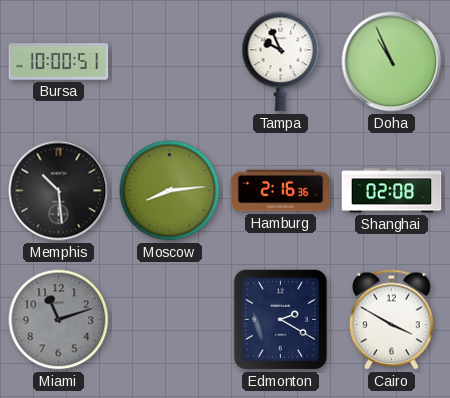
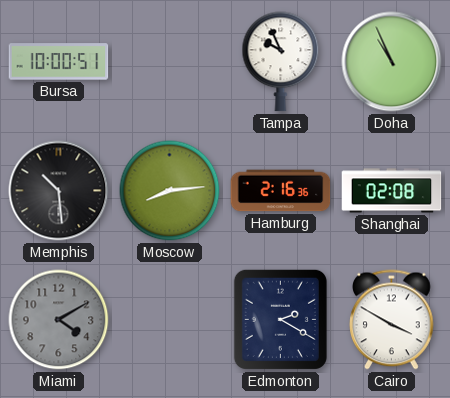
Miami: 11:12 -> 4:10 (59, 320)
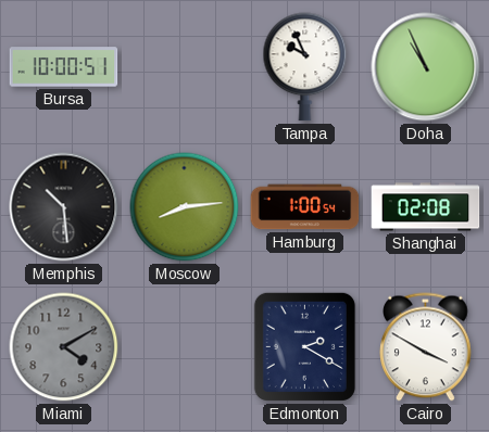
Hamburg: 2:16 -> 1:00 (305, 207)
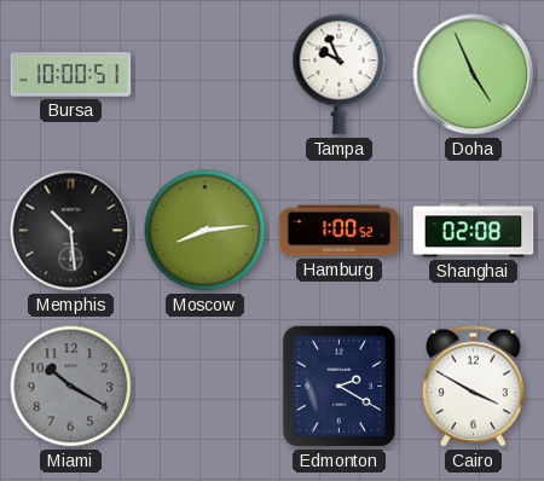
Doha: 10:56 -> 4:56 (474, 75)
Hamburg: 1:00:54 -> 1:00:52 (340, 231)
Miami: 4:10 -> 10:20 (71, 387)
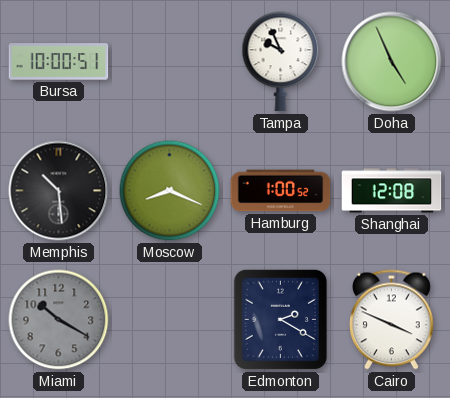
Moscow: 8:14 -> 8:19 (170, 191)
Shanghai: 02:08 -> 12:08 (392, 191)
Cairo: 3:50 -> 3:49 (392, 320)
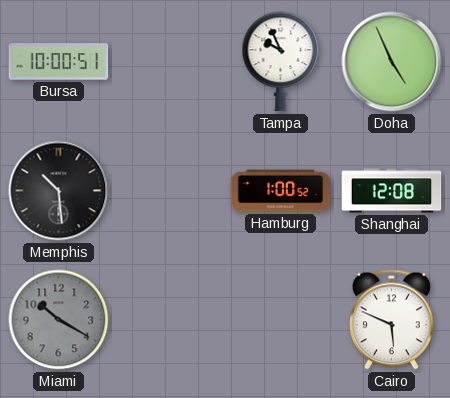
Moscow: 8:19 -> none (170, 191)
Edmonton: 2:20 -> none (280, 319)
Cairo: 3:49 -> 5:49 (392, 320)
